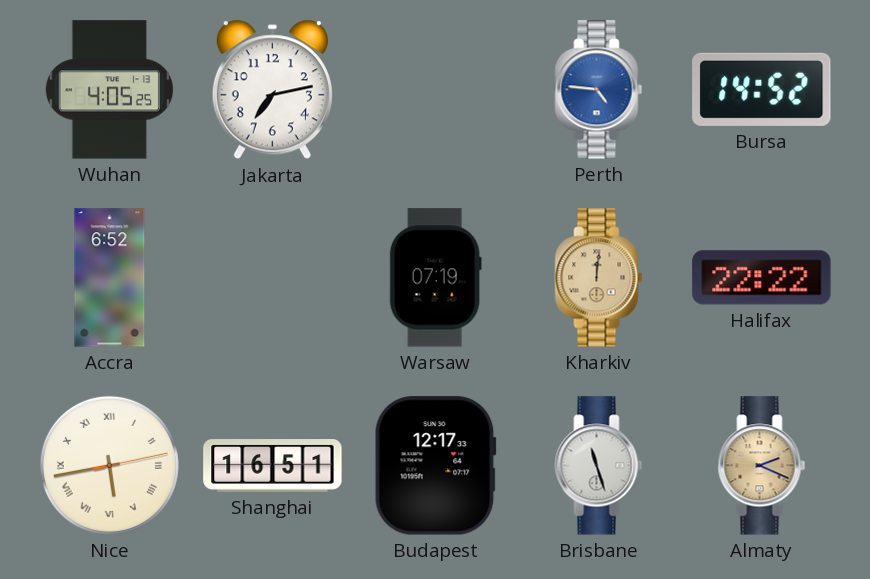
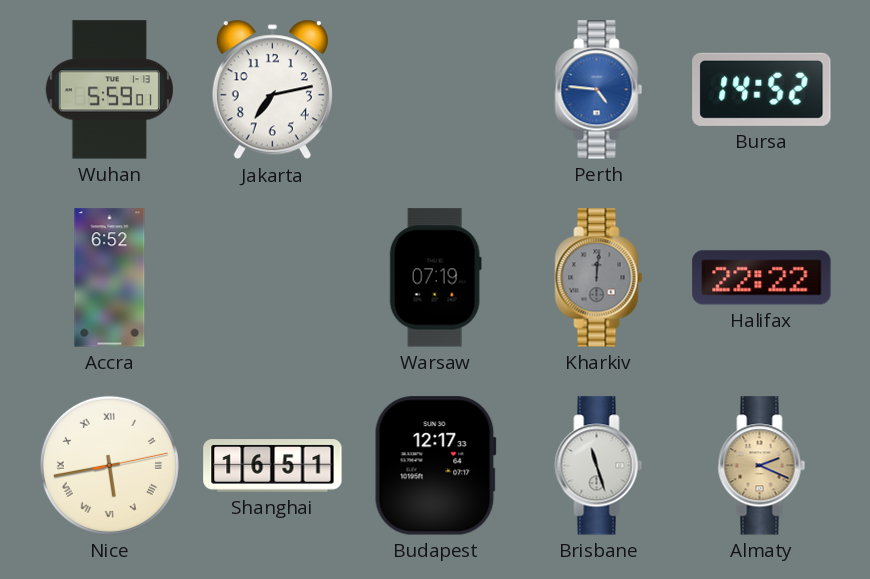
Wuhan: 4:05 -> 5:59 (109, 90)
Kharkiv dial: champagne -> grey (599, 278)
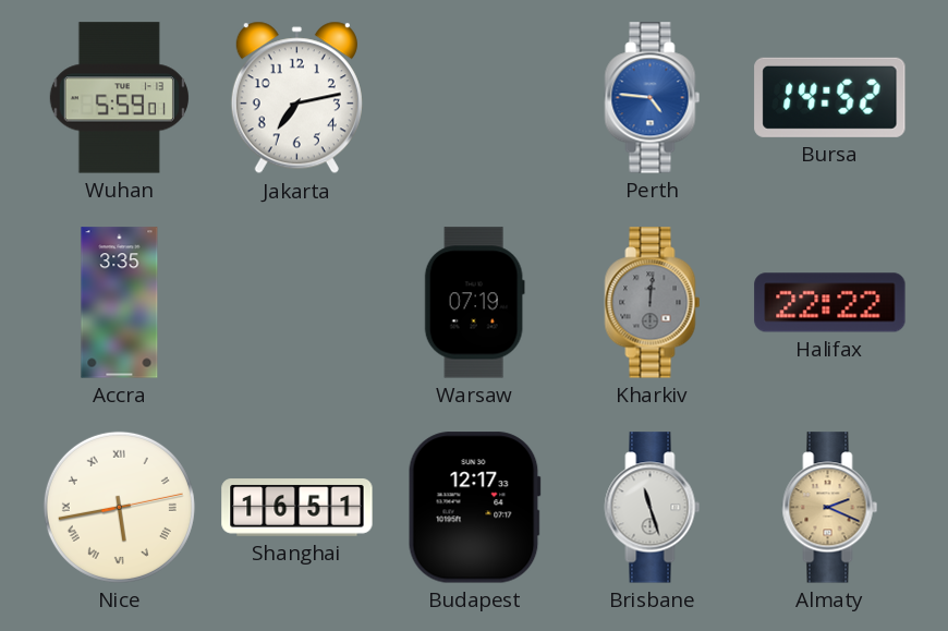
Accra: 6:52 -> 3:35 (120, 303)
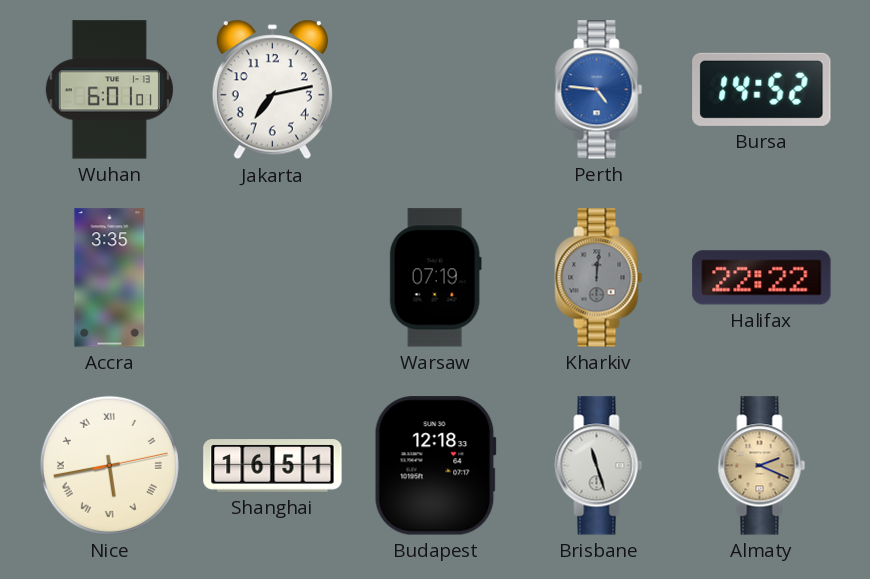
Wuhan: 5:59 -> 6:01 (109, 90)
Budapest: 12:17 -> 12:18 (435, 466)
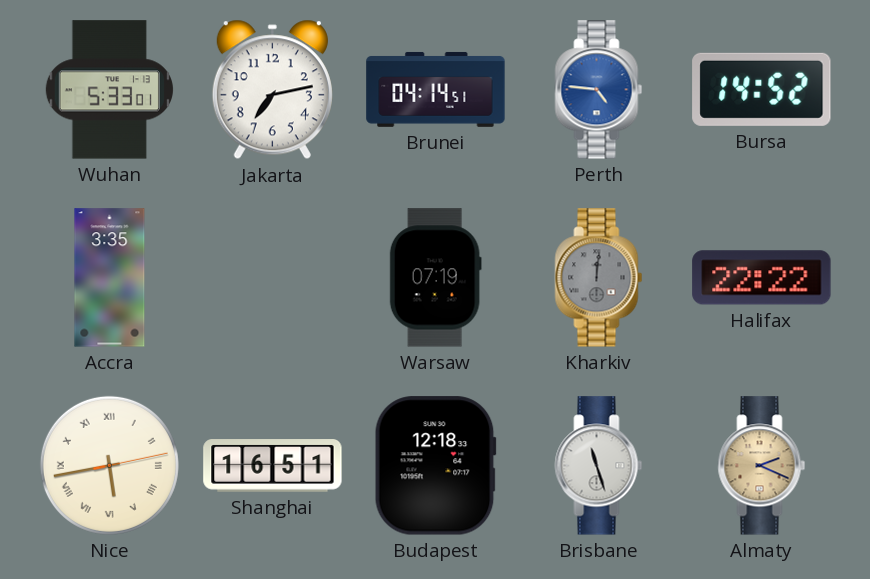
Wuhan: 6:01 -> 5:33 (109, 90)
Brunei: none -> 04:14 (436, 89)
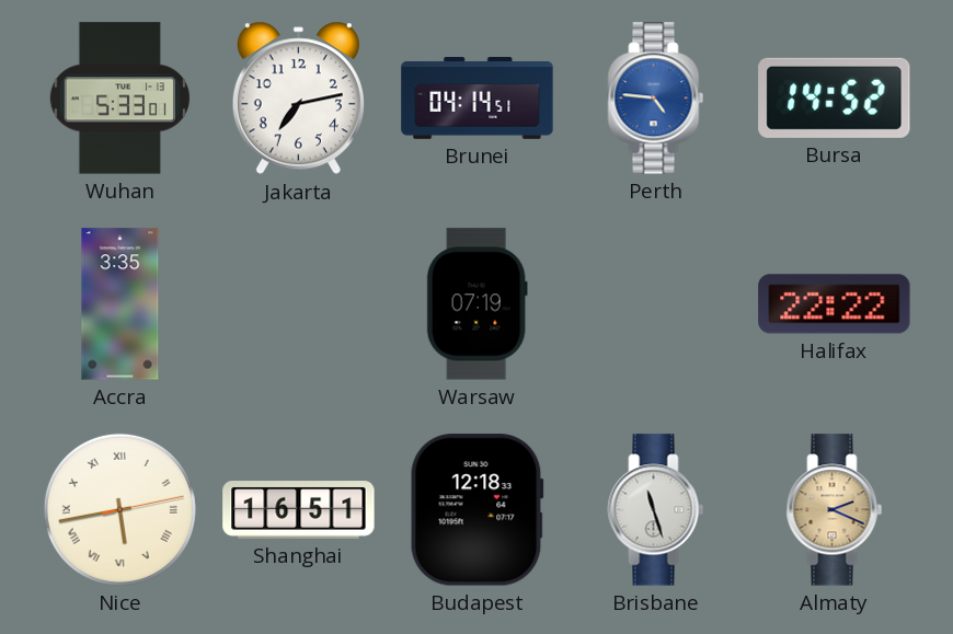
Kharkiv: 12:01 -> none (599, 278)
